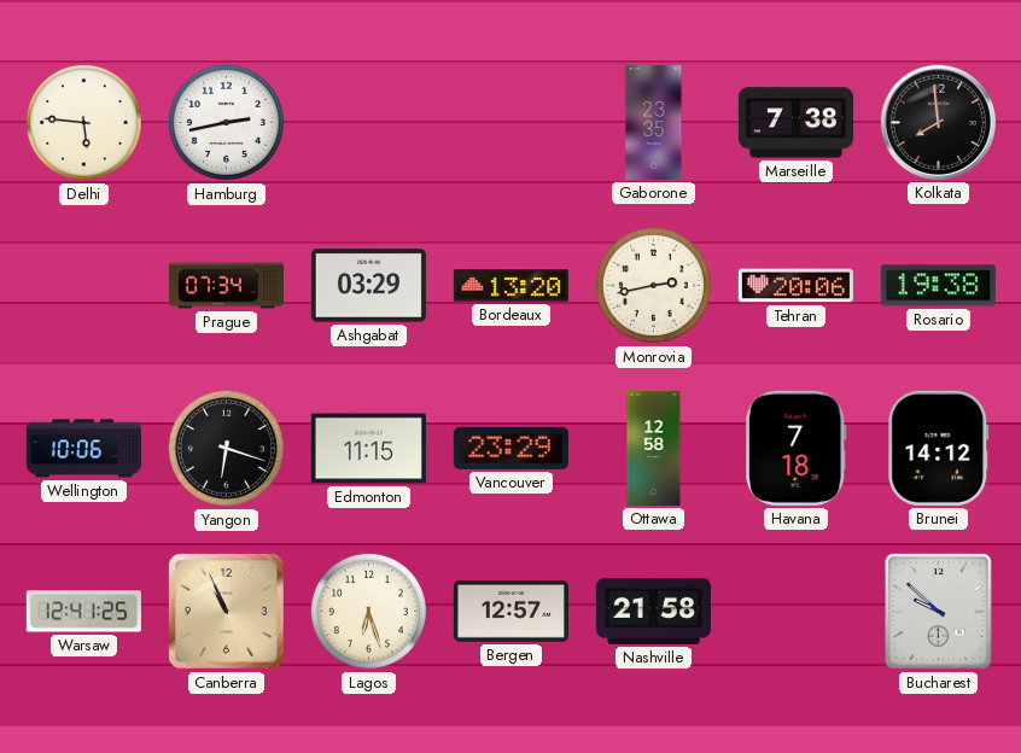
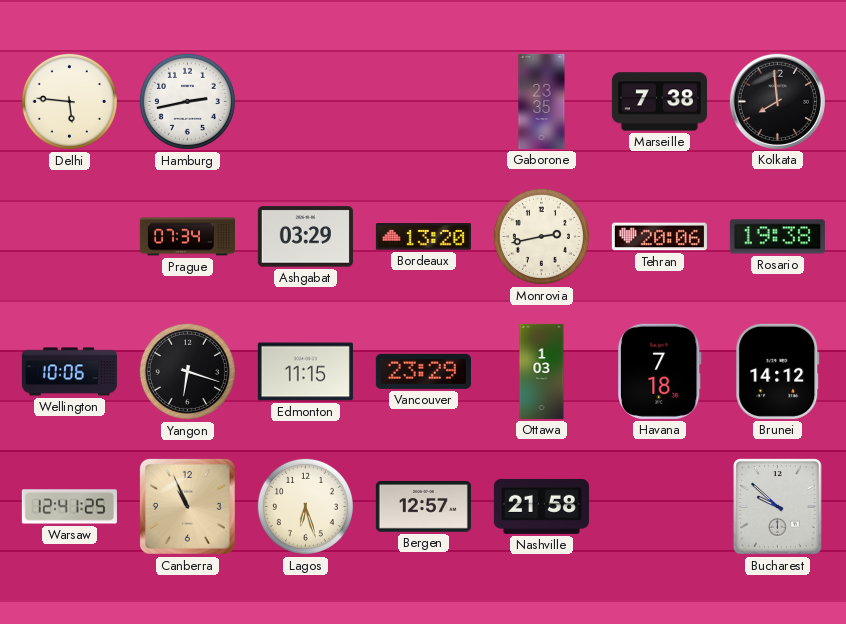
Ottawa: 12:58 -> 1:03 (542, 371)
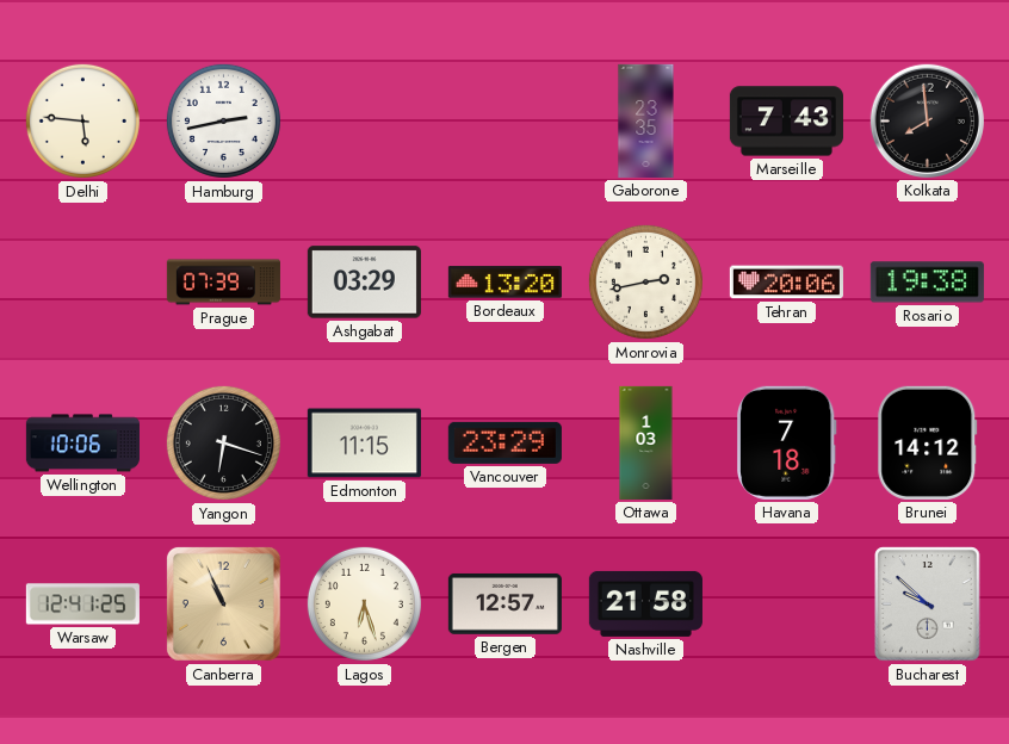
Marseille: 7:38 -> 7:43 (786, 122)
Prague: 07:34 -> 07:39 (223, 283)
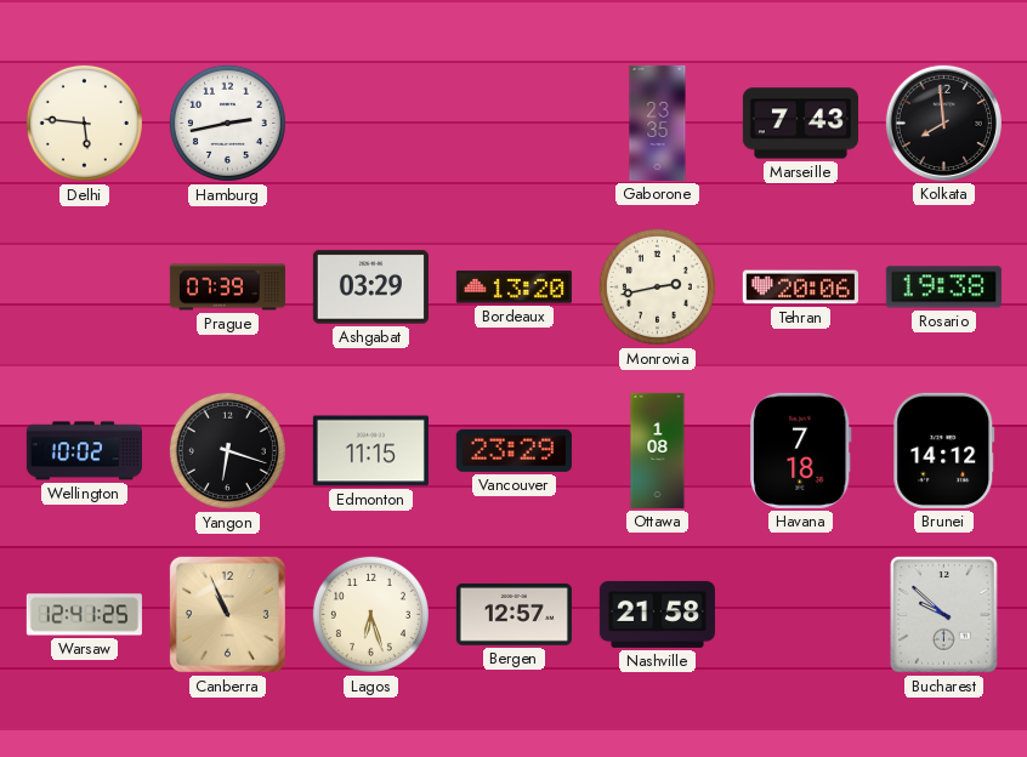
Wellington: 10:06 -> 10:02 (84, 451)
Ottawa: 1:03 -> 1:08 (658, 450)
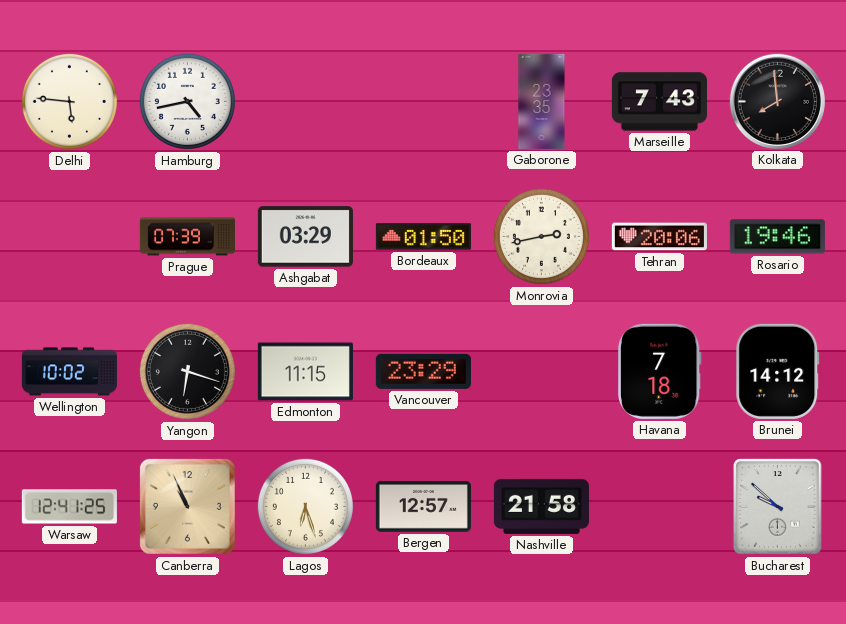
Hamburg: 2:43 -> 4:43 (187, 101)
Bordeaux: 13:20 -> 01:50 (423, 237)
Rosario: 19:38 -> 19:46 (777, 237)
Ottawa: 1:08 -> none (658, 450)
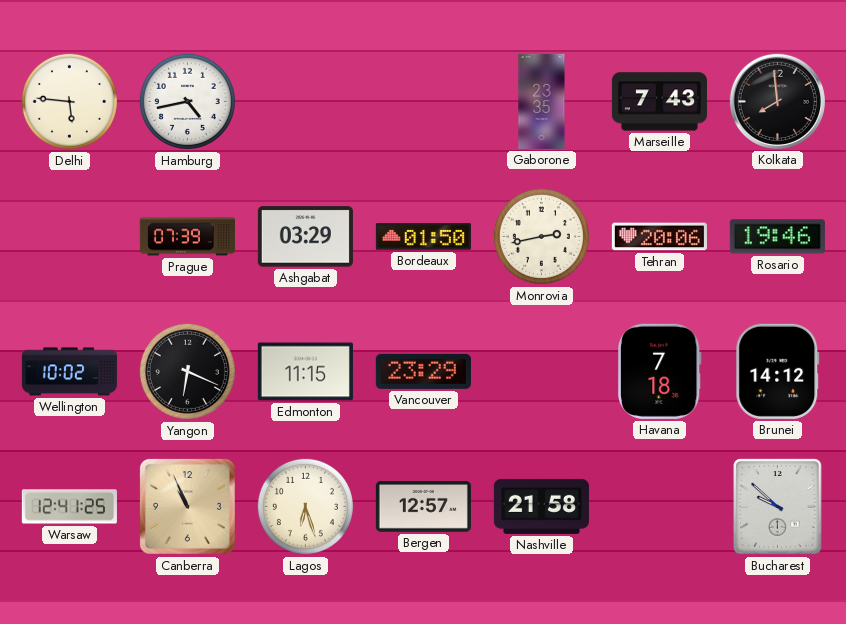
Yangon: 6:18 -> 6:19 (187, 371)
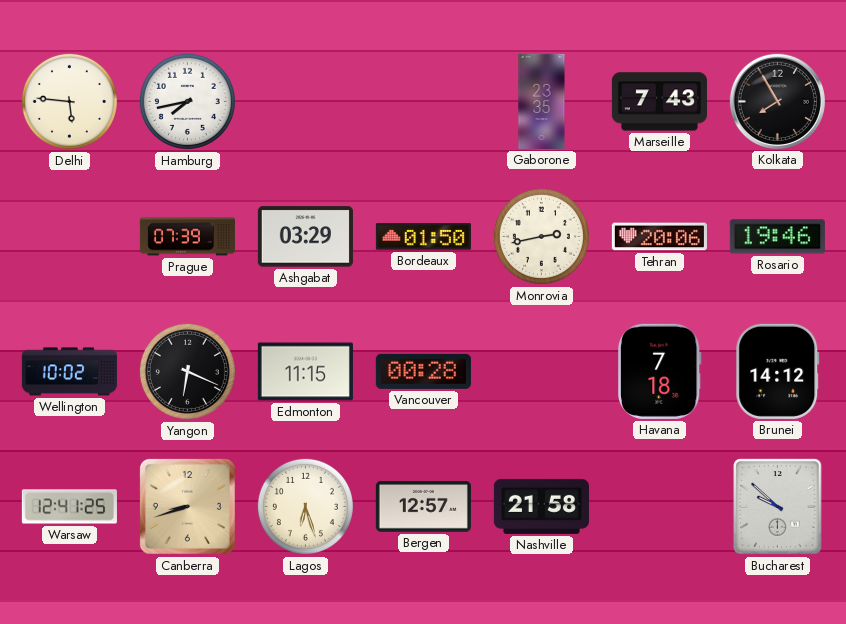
Hamburg: 4:43 -> 7:43 (187, 101)
Kolkata: 7:59 -> 7:55 (777, 101)
Vancouver: 23:29 -> 00:28 (423, 371)
Canberra: 10:56 -> 8:42 (187, 506)
